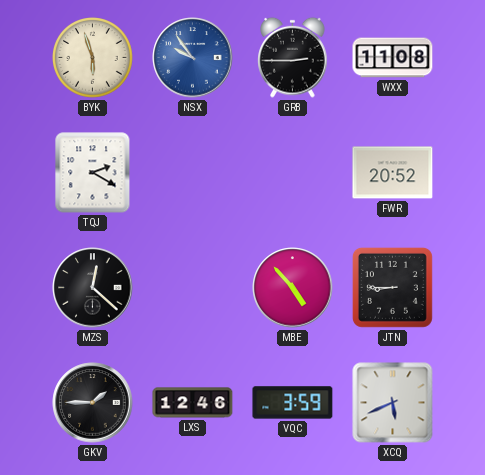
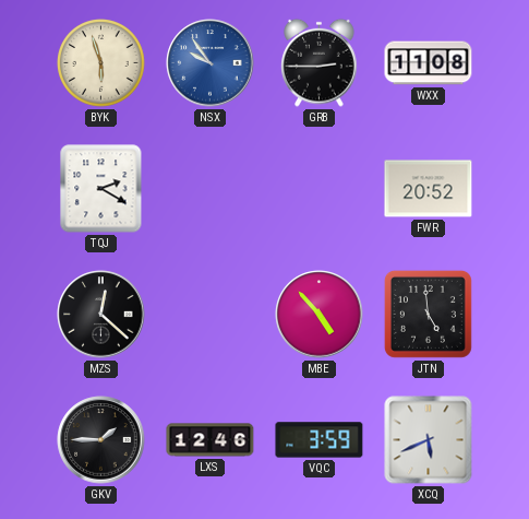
JTN: 8:45 -> 4:59 (428, 314)
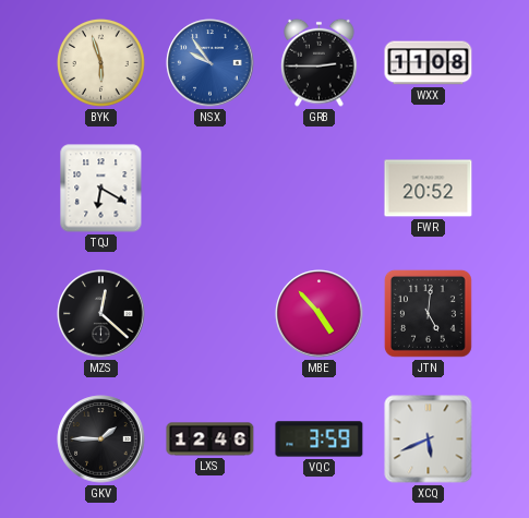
TQJ: 2:20 -> 6:20 (101, 189)
JTN: 4:59 -> 5:01 (428, 313)
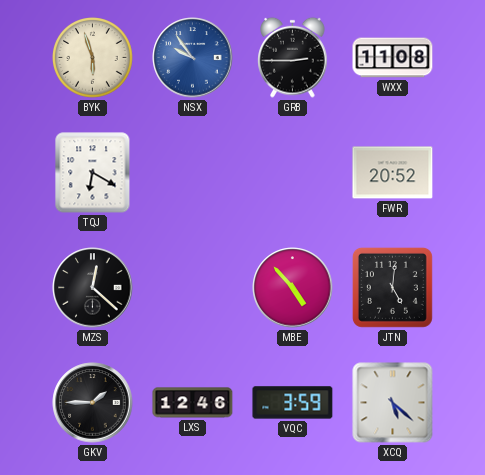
XCQ: 5:41 -> 5:22 (393, 403)
